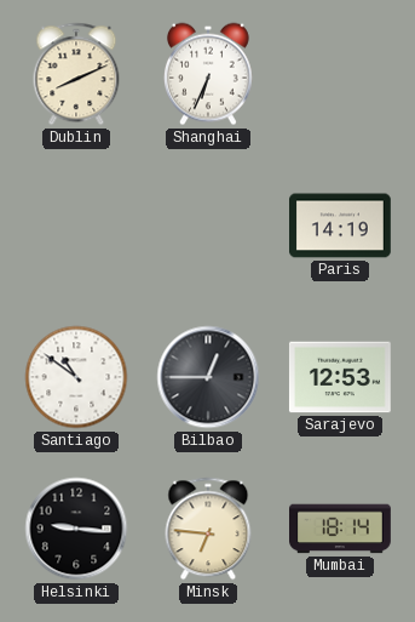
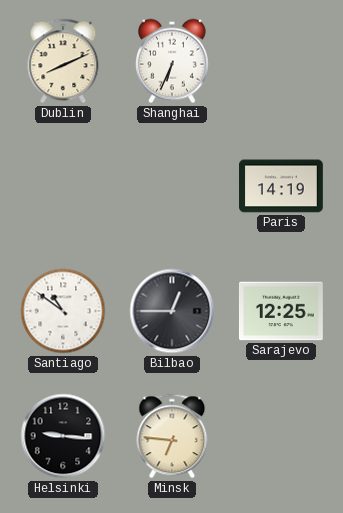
Sarajevo: 12:53 -> 12:25 (281, 311)
Mumbai: 18:14 -> none (341, 529)
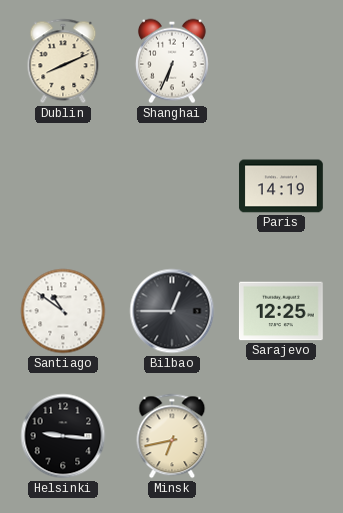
Minsk: 6:46 -> 6:43 (172, 436)
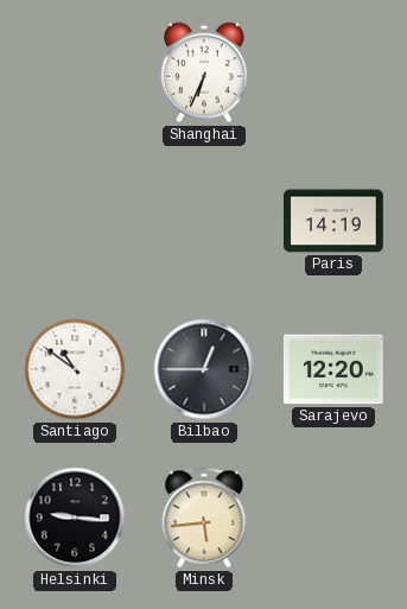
Dublin: 8:11 -> none (63, 61)
Sarajevo: 12:25 -> 12:20 (333, 369)
Minsk: 6:43 -> 5:44 (204, 518)
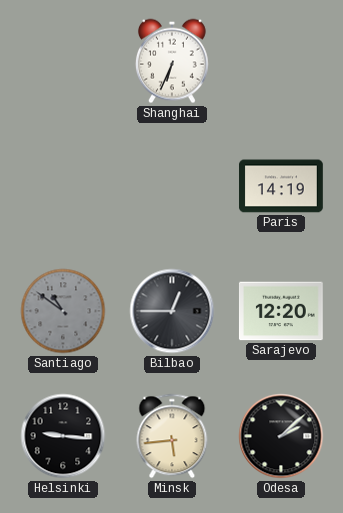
Santiago dial: white -> grey (63, 311)
Odesa: none -> 2:08 (281, 436)
